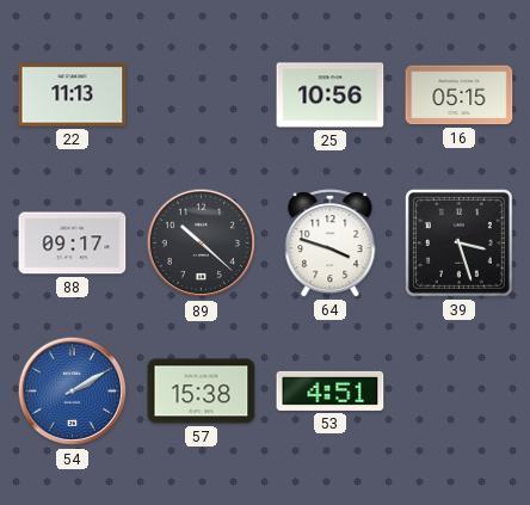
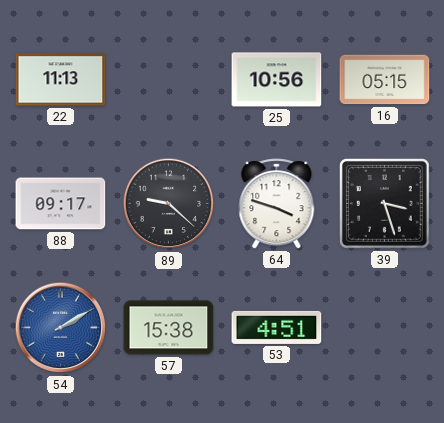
89: 10:22 -> 9:22 (169, 204)
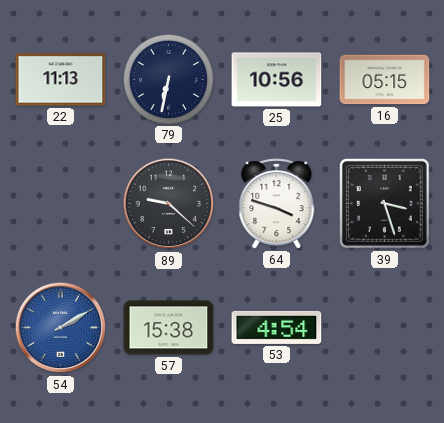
79: none -> 6:32 (168, 79)
88: 09:17 -> none (61, 204)
53: 4:51 -> 4:54 (277, 327)
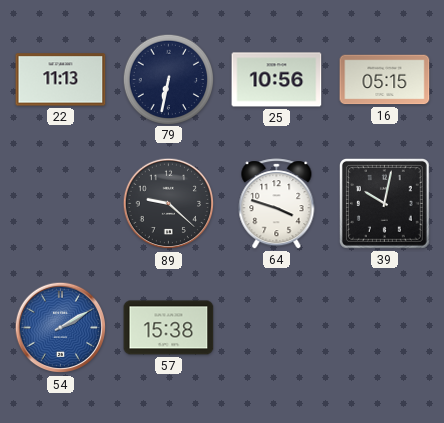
39: 3:27 -> 10:02 (385, 204)
53: 4:54 -> none (277, 327)
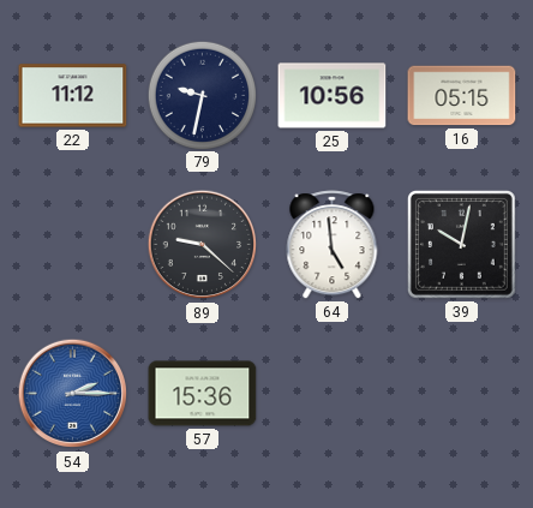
22: 11:13 -> 11:12 (73, 96)
79: 6:32 -> 9:32 (202, 95)
64: 3:48 -> 4:59 (333, 245)
54: 2:10 -> 2:15 (73, 394)
57: 15:38 -> 15:36 (203, 394)
